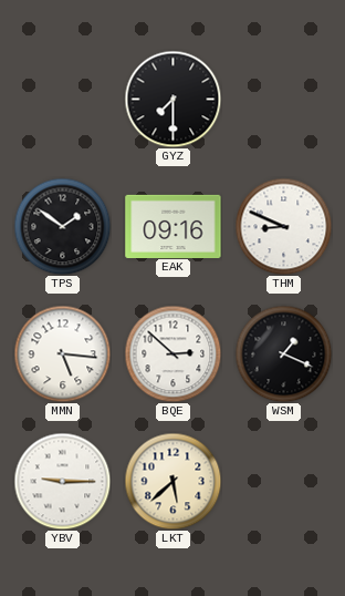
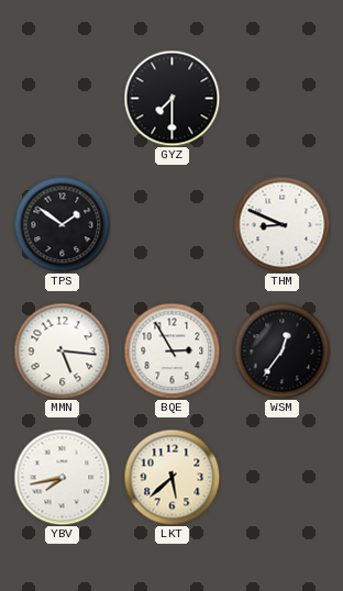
EAK: 09:16 -> none (174, 226)
BQE: 2:52 -> 2:55 (171, 350)
WSM: 1:19 -> 12:36 (281, 350)
YBV: 9:15 -> 7:43 (62, 477)
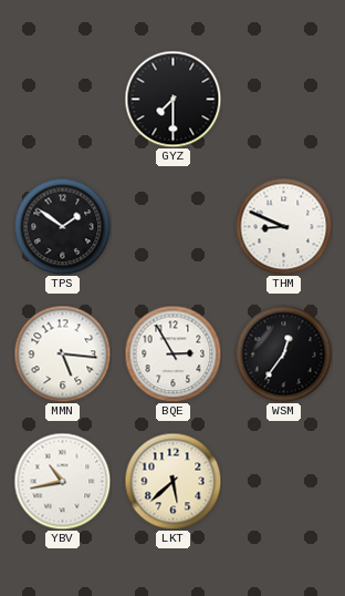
YBV: 7:43 -> 10:43 (62, 481)
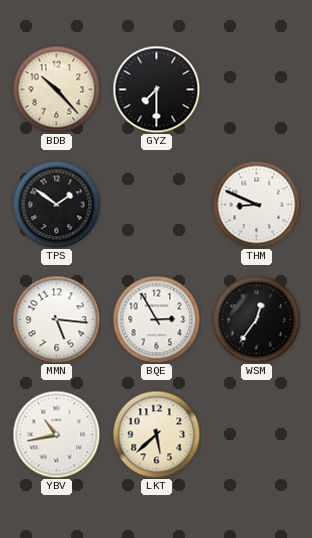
BDB: none -> 10:23 (56, 89)
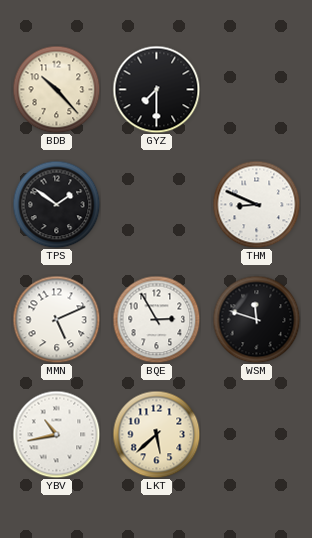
MMN: 5:16 -> 5:11 (56, 319)
WSM: 12:36 -> 11:48 (256, 319)
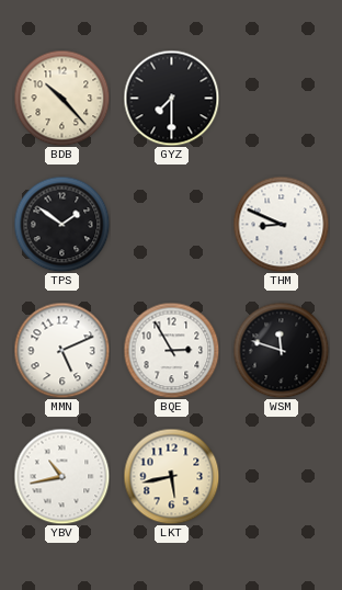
LKT: 5:38 -> 5:43 (171, 476)
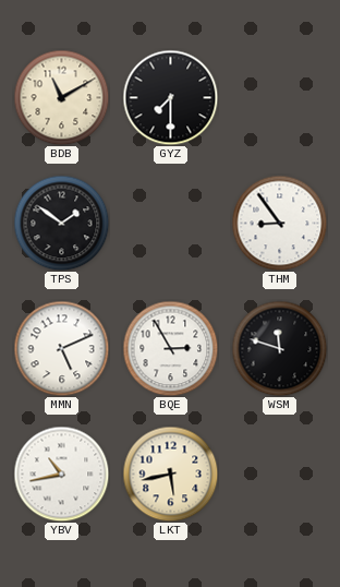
BDB: 10:23 -> 11:10 (61, 97)
THM: 8:49 -> 8:54 (279, 223)
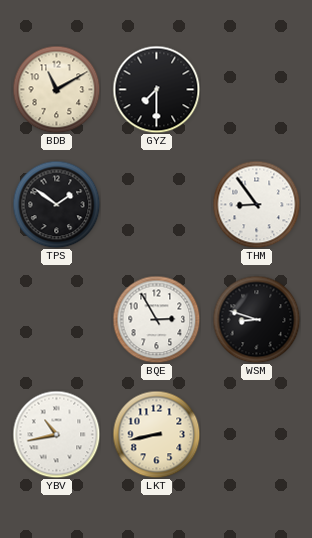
MMN: 5:11 -> none (61, 348)
WSM: 11:48 -> 8:48 (256, 319)
LKT: 5:43 -> 8:43 (156, 434)
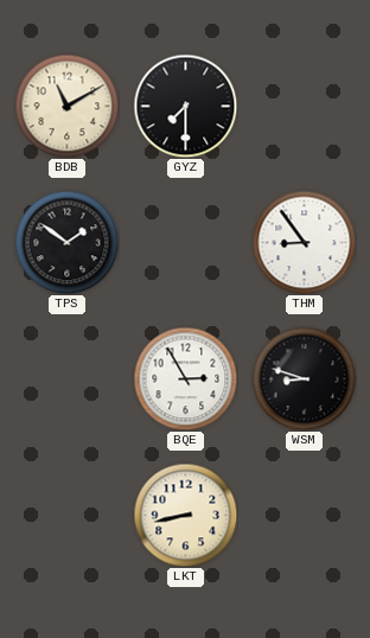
YBV: 10:43 -> none (56, 434)
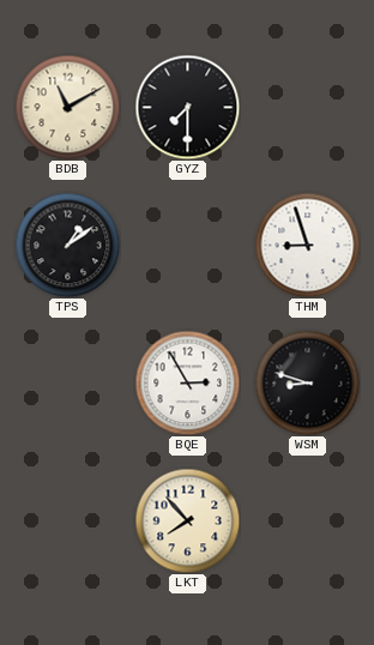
TPS: 1:51 -> 1:09 (67, 245)
THM: 8:54 -> 8:57 (307, 245)
LKT: 8:43 -> 7:53 (187, 520)
